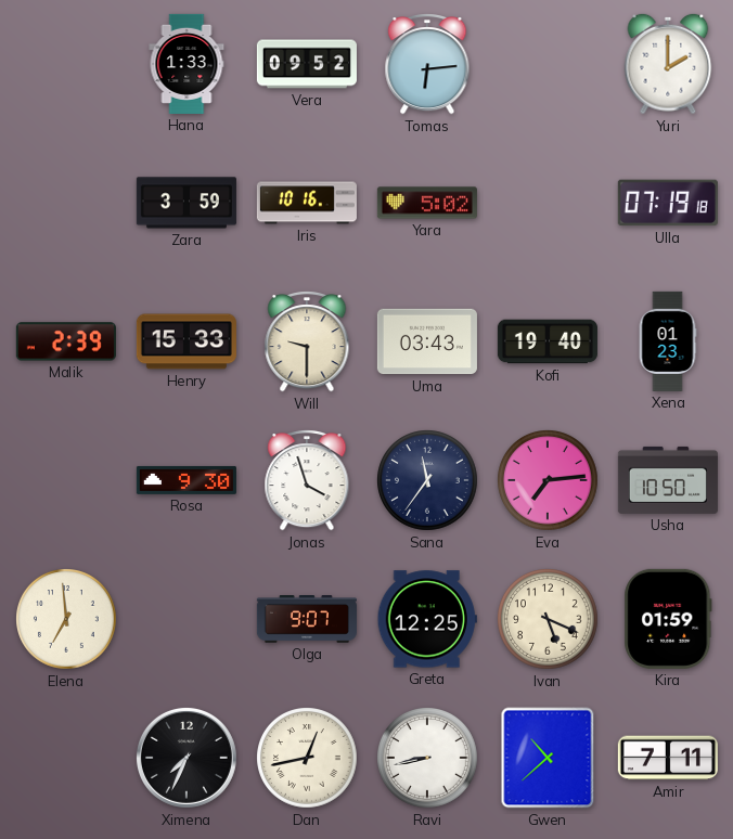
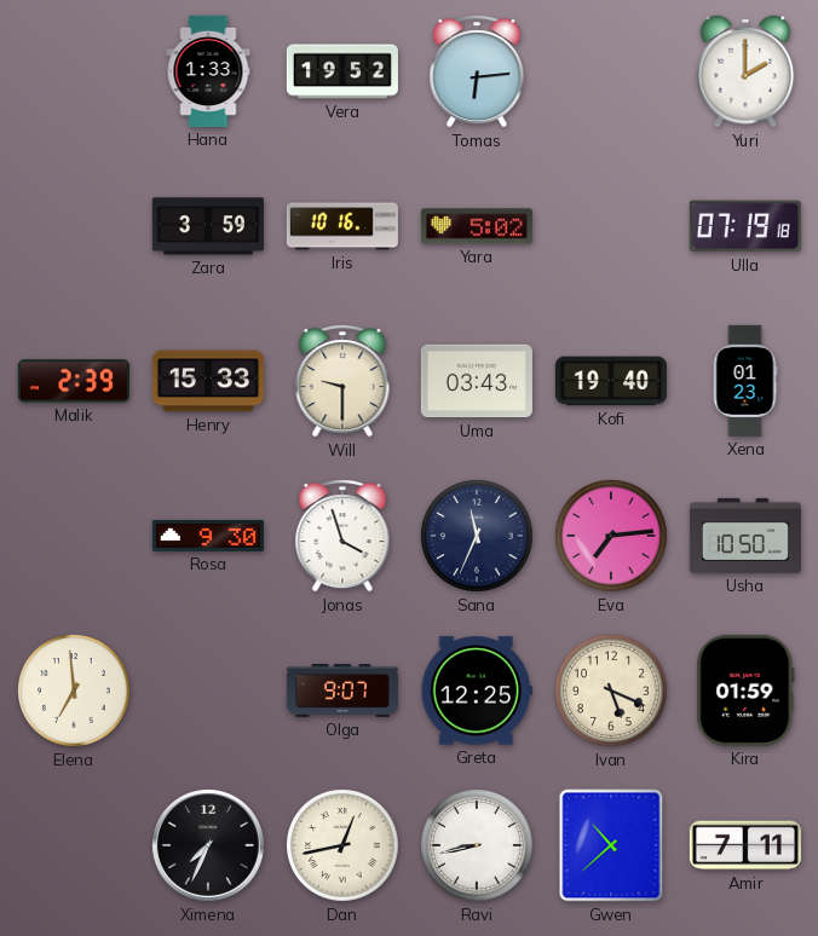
Vera: 09:52 -> 19:52 (342, 71)
Sana: 11:36 -> 11:34 (478, 537)
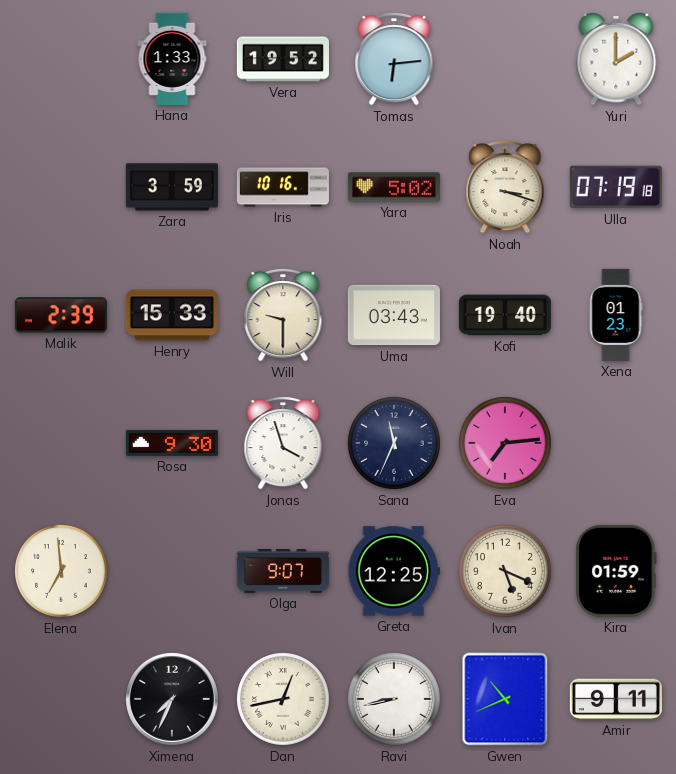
Noah: none -> 3:18 (505, 188)
Usha: 10:50 -> none (745, 536)
Gwen: 10:38 -> 10:41 (505, 699)
Amir: 7:11 -> 9:11 (616, 699)
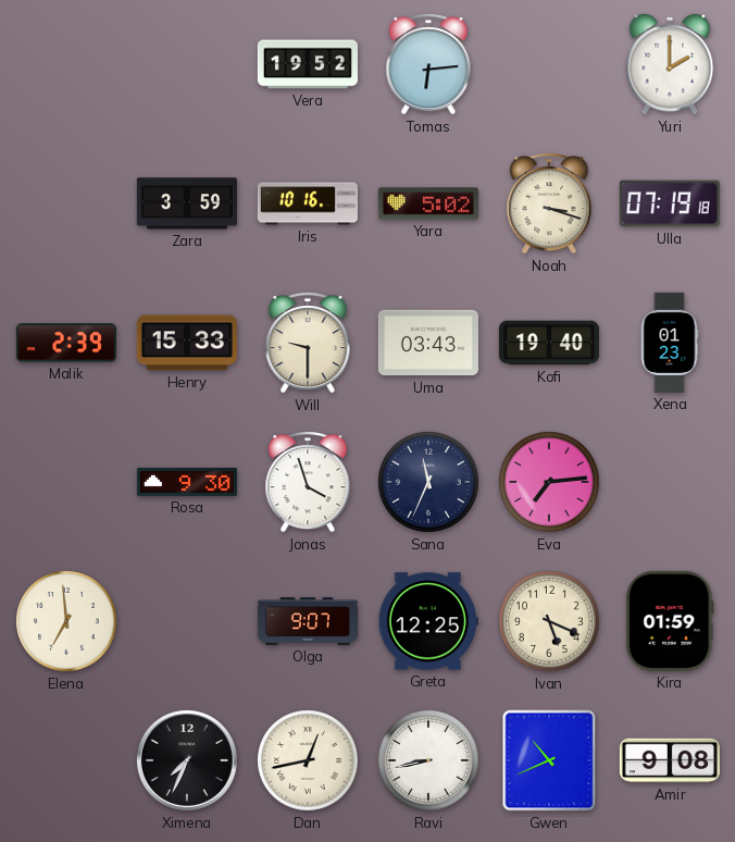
Hana: 1:33 -> none (172, 59)
Amir: 9:11 -> 9:08 (670, 760)
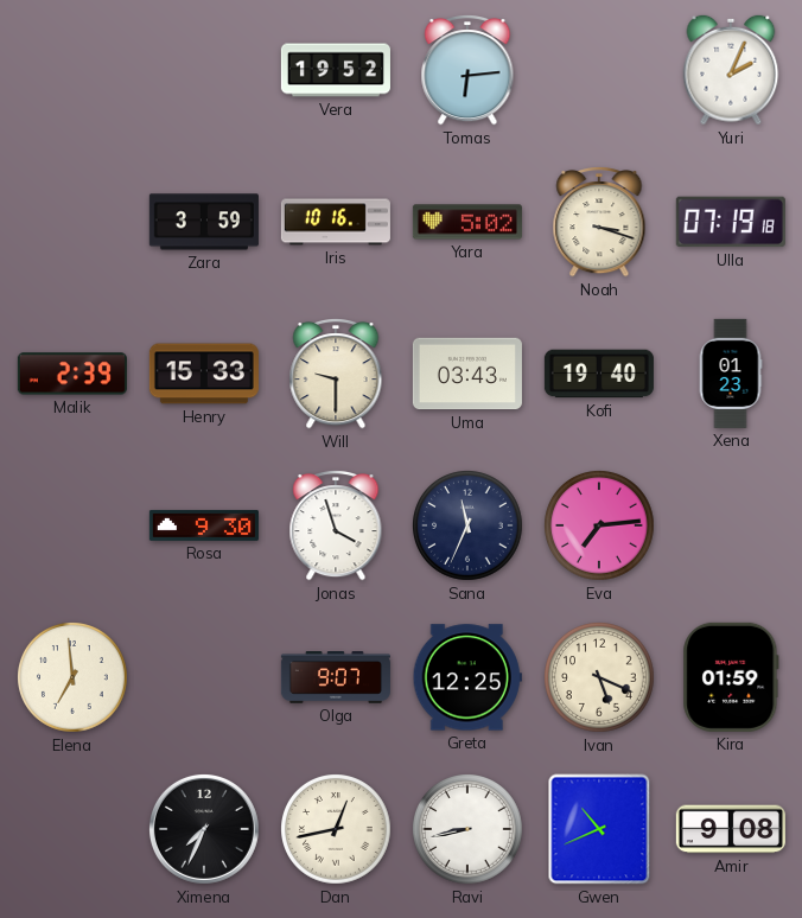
Yuri: 2:00 -> 2:04 (731, 70)
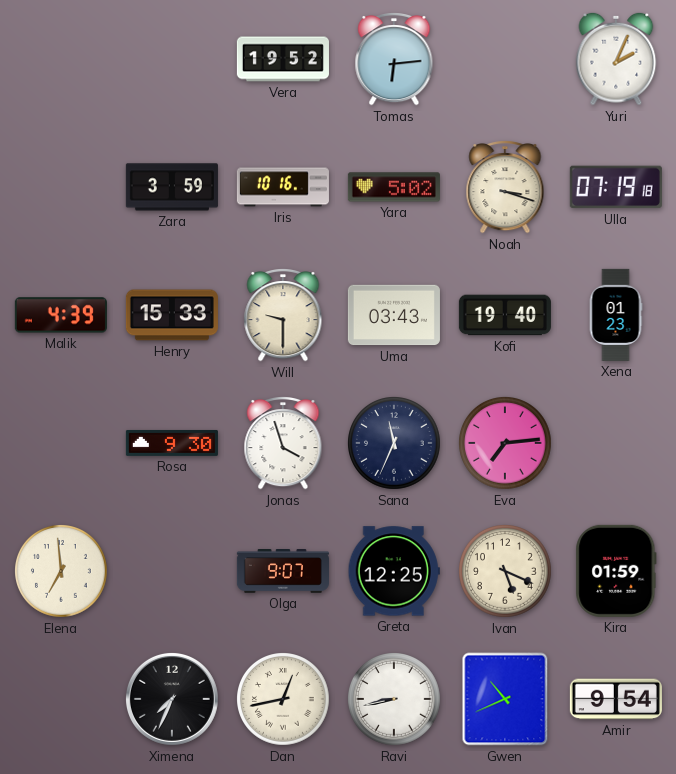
Malik: 2:39 -> 4:39 (61, 315)
Amir: 9:08 -> 9:54 (616, 699)
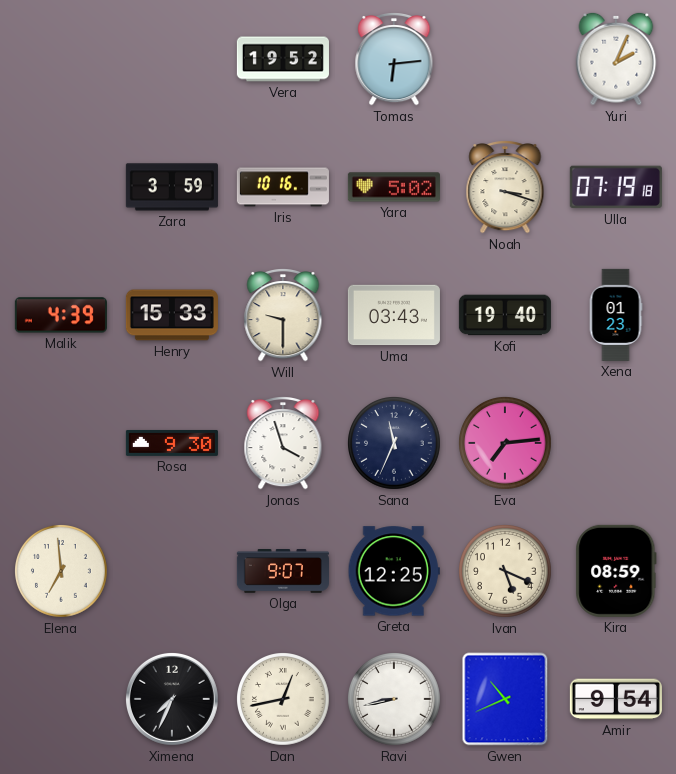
Kira: 01:59 -> 08:59 (616, 571)
